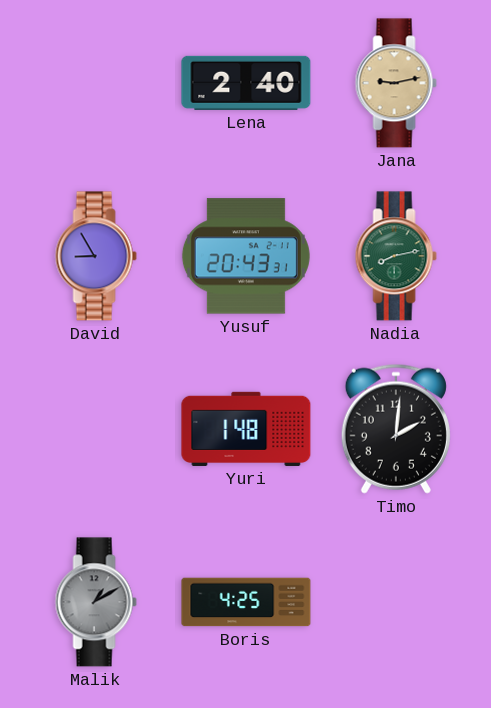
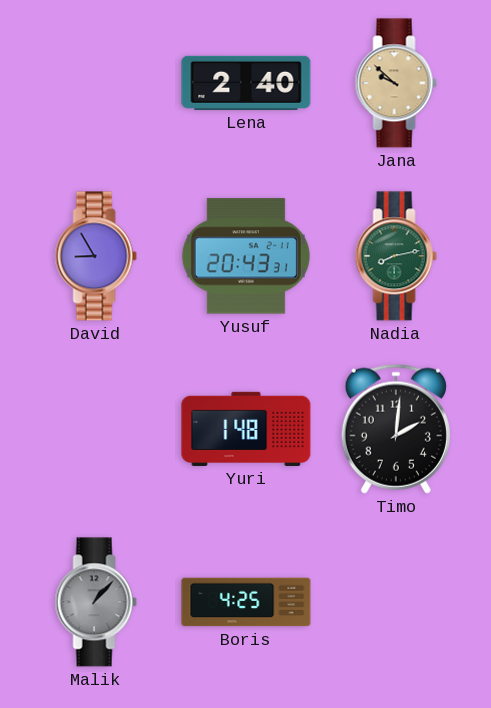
Jana: 9:13 -> 9:52 (396, 83)
Malik: 1:10 -> 1:07 (96, 602)
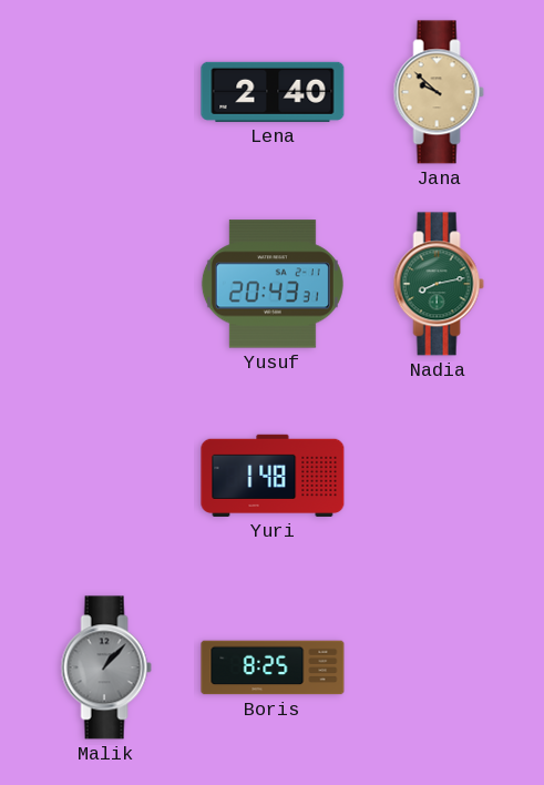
David: 8:55 -> none (96, 256)
Timo: 2:01 -> none (396, 429)
Boris: 4:25 -> 8:25 (273, 667)
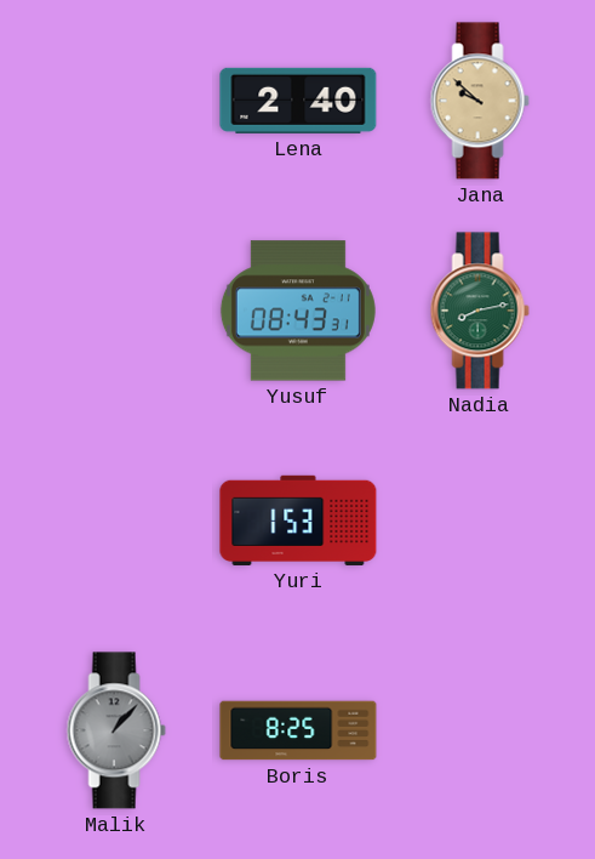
Yusuf: 20:43 -> 08:43 (298, 311)
Yuri: 1:48 -> 1:53 (298, 520)
